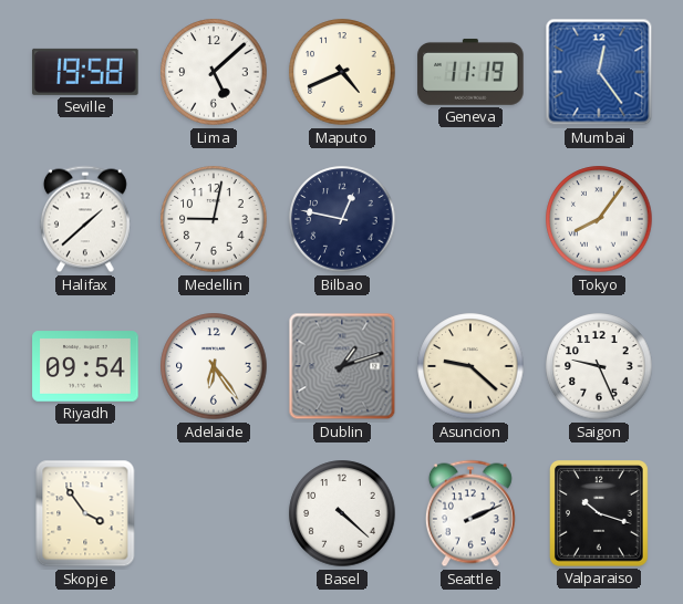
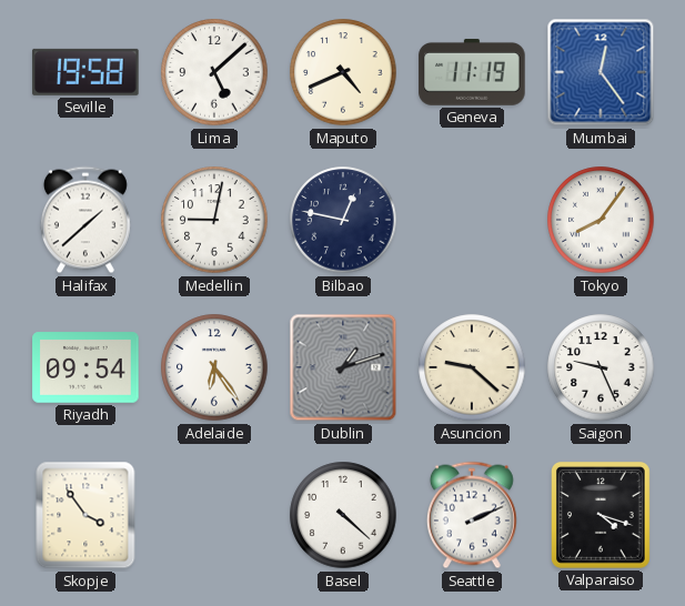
Valparaiso: 10:18 -> 4:18 (602, 516)
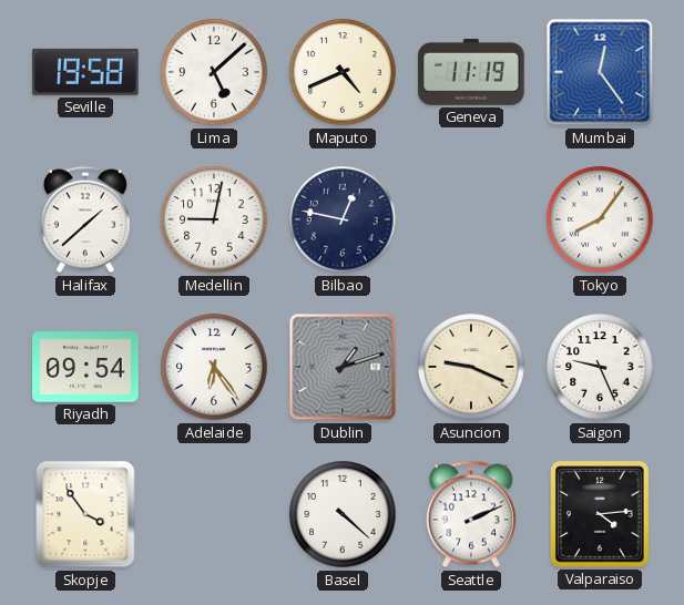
Asuncion: 9:22 -> 9:19 (471, 367)
Valparaiso: 4:18 -> 4:14 (601, 515)
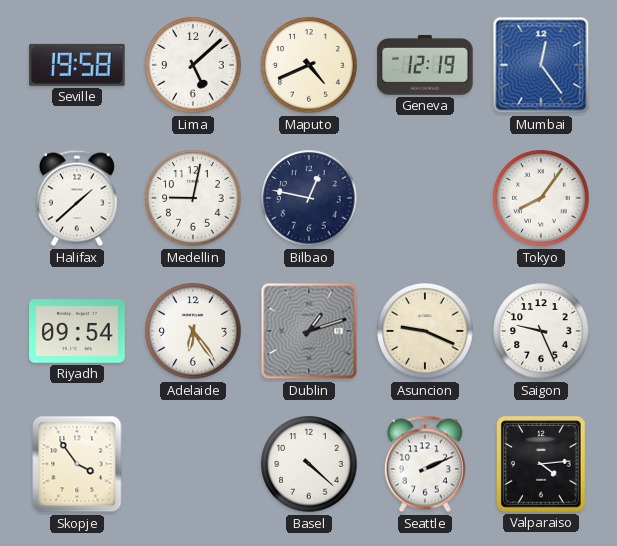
Geneva: 11:19 -> 12:19 (425, 65)
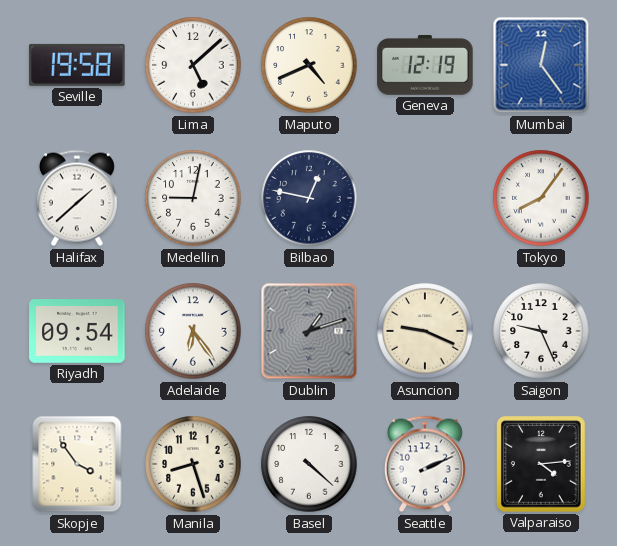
Manila: none -> 8:27 (193, 464)
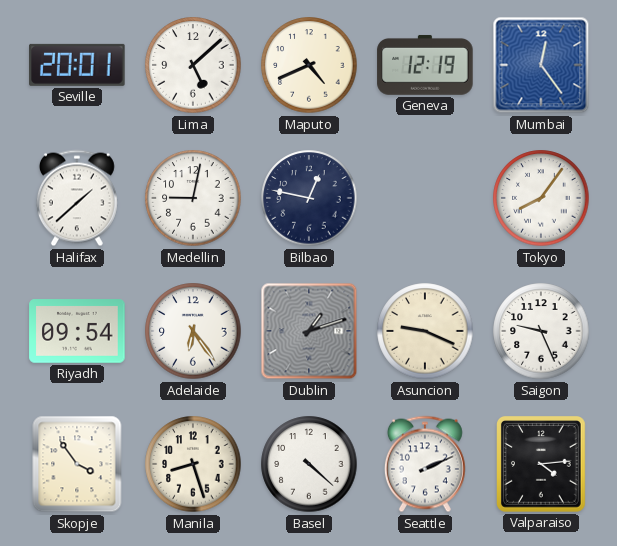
Seville: 19:58 -> 20:01 (77, 65)
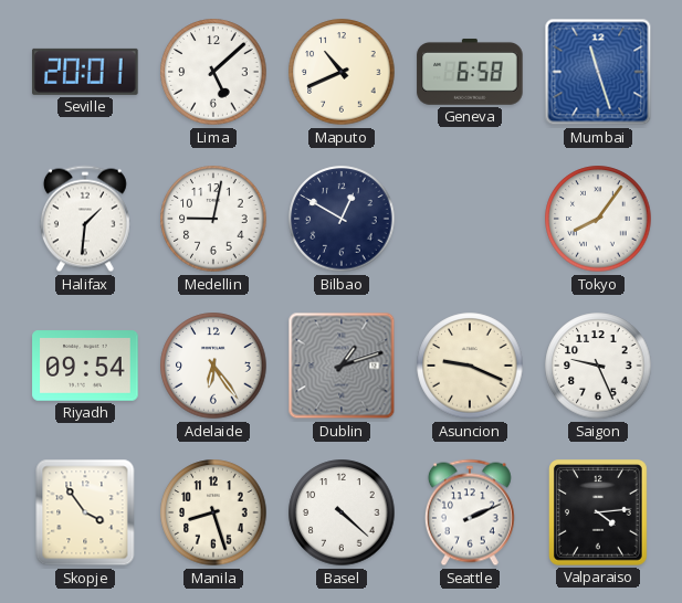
Maputo: 4:41 -> 10:41 (342, 72)
Geneva: 12:19 -> 6:58 (470, 72)
Mumbai: 12:24 -> 11:27 (598, 72)
Halifax: 1:38 -> 1:31 (85, 219)
Bilbao: 12:47 -> 12:50 (342, 219)
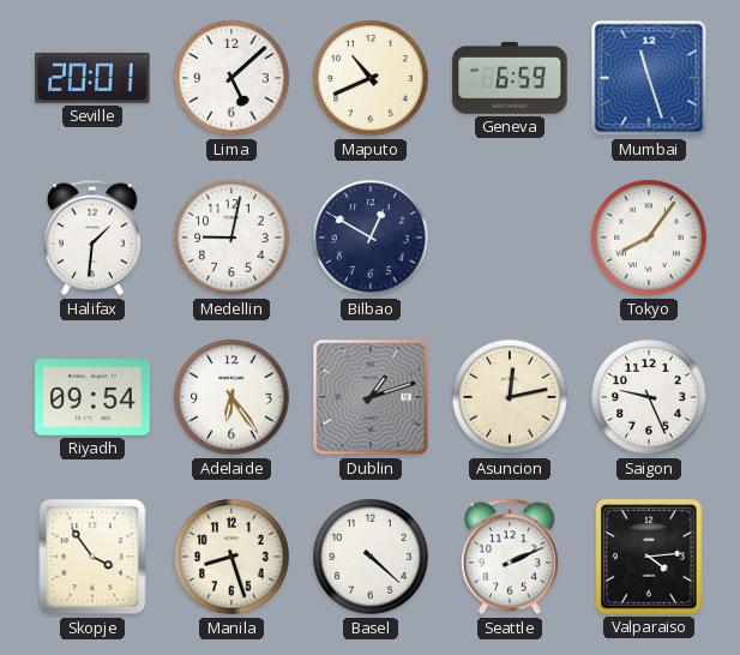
Geneva: 6:58 -> 6:59 (510, 78)
Asuncion: 9:19 -> 12:13 (510, 397)
